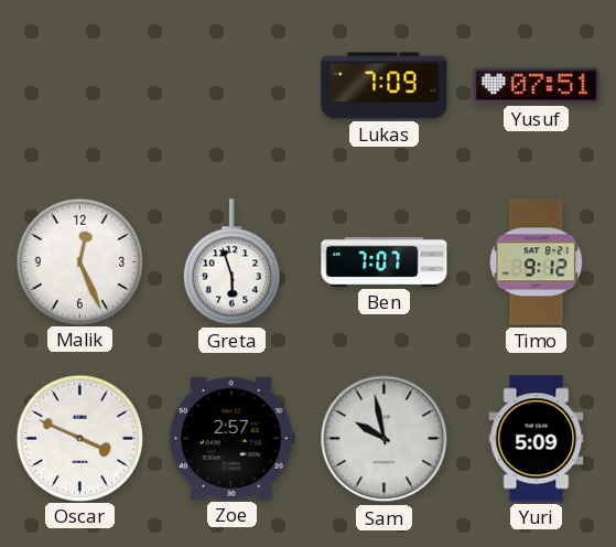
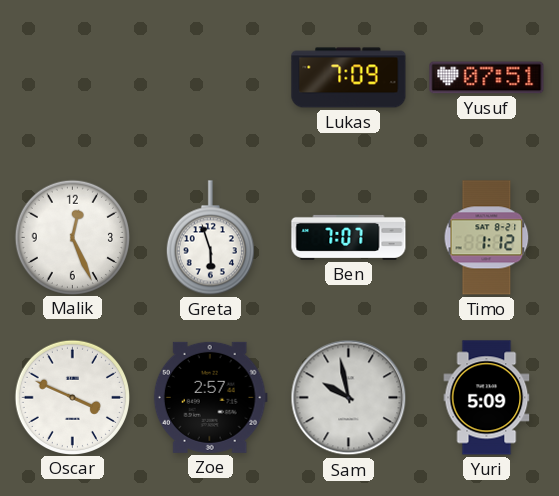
Timo: 9:12 -> 1:12 (487, 238)
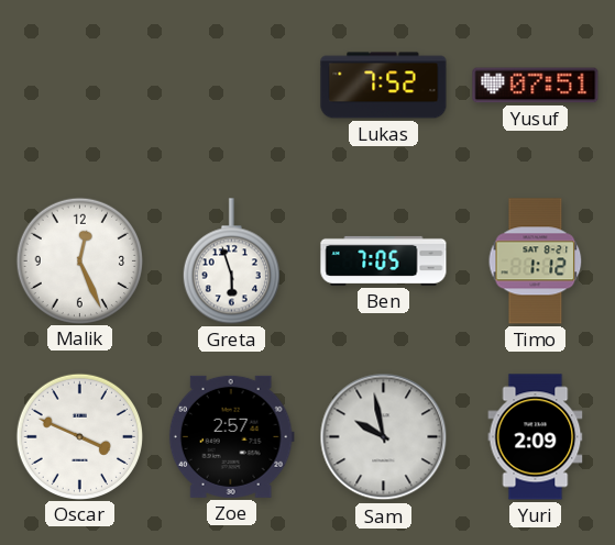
Lukas: 7:09 -> 7:52 (384, 86)
Ben: 7:07 -> 7:05 (384, 260)
Yuri: 5:09 -> 2:09 (536, 437)
